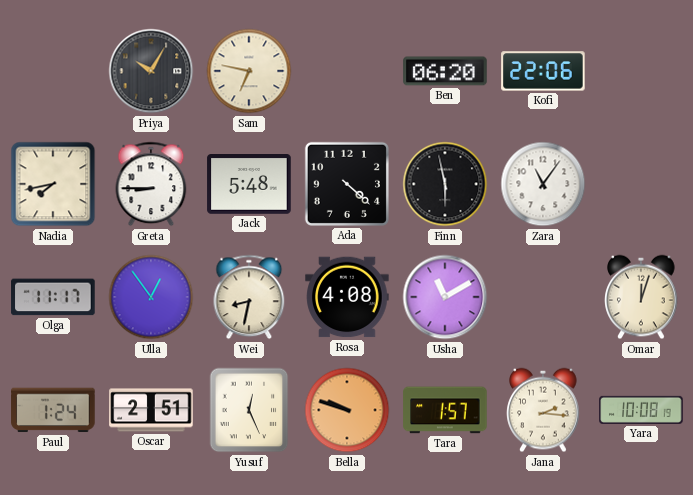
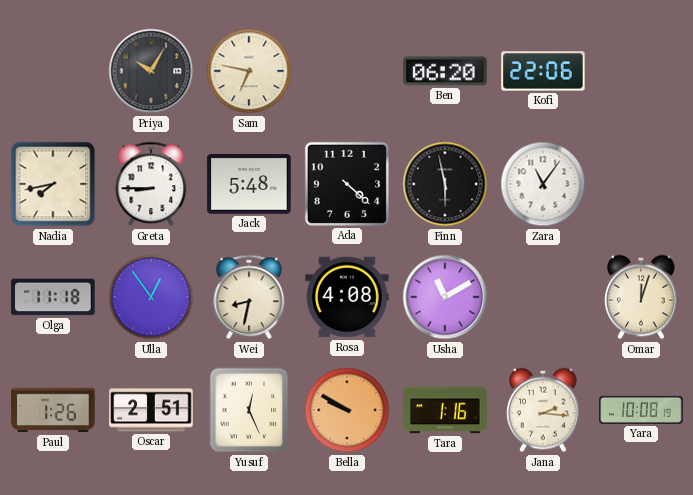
Olga: 11:17 -> 11:18 (53, 297)
Paul: 1:24 -> 1:26 (53, 410)
Bella: 9:48 -> 9:50 (347, 410)
Tara: 1:57 -> 1:16 (445, 410)
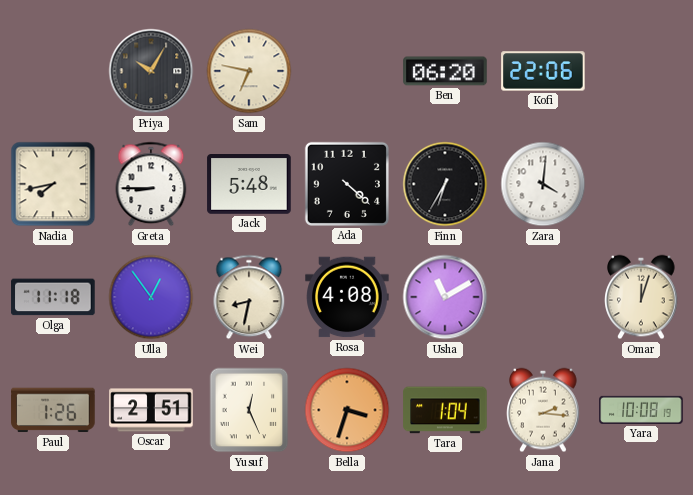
Finn: 5:58 -> 6:35 (445, 184)
Zara: 11:06 -> 4:01 (543, 184)
Bella: 9:50 -> 3:33 (347, 410)
Tara: 1:16 -> 1:04 (445, 410)
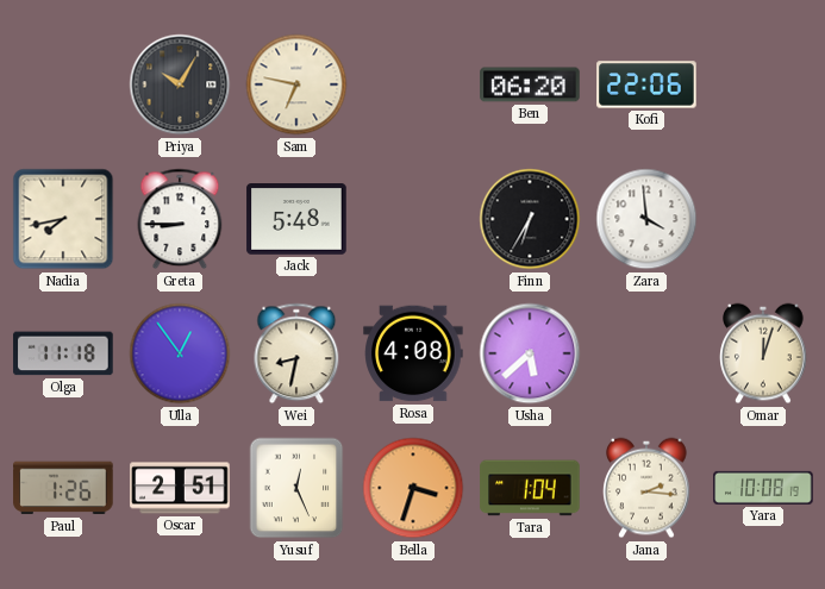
Ada: 4:22 -> none (347, 184)
Zara: 4:01 -> 3:59 (646, 219)
Usha: 11:10 -> 5:38 (530, 353)
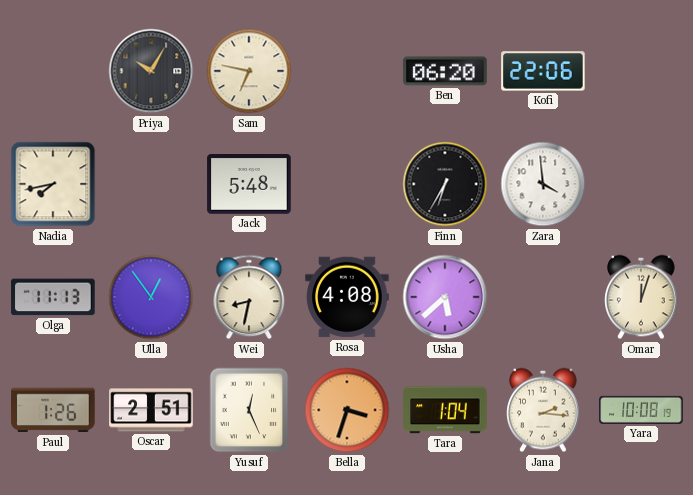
Greta: 8:45 -> none (180, 219)
Olga: 11:18 -> 11:13 (53, 297)
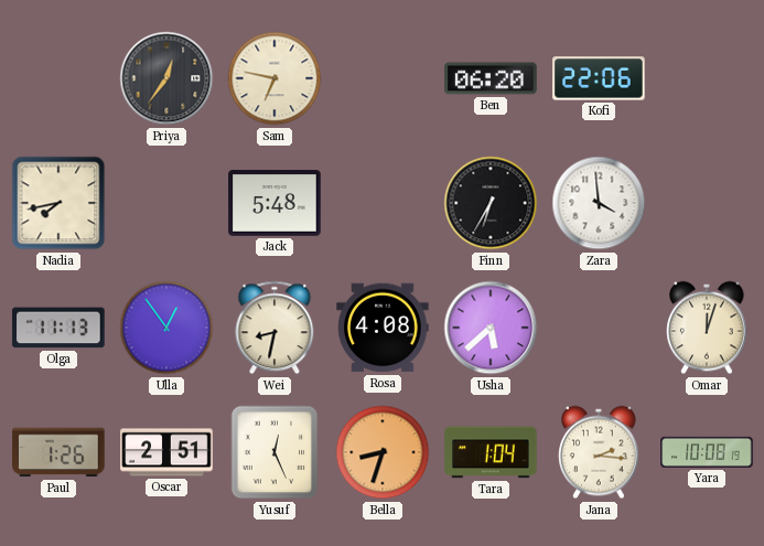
Priya: 10:05 -> 12:36 (166, 78)
Bella: 3:33 -> 8:33 (383, 452)
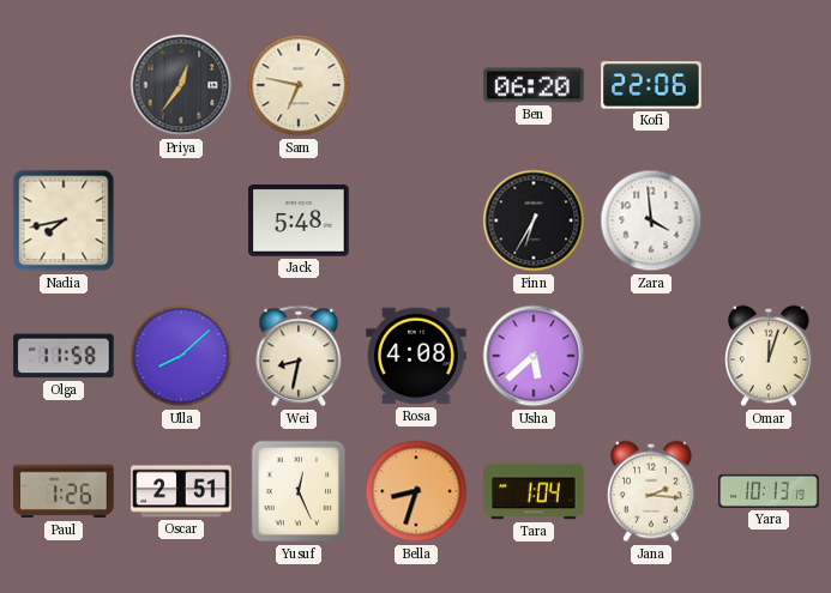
Olga: 11:13 -> 11:58 (64, 356)
Ulla: 12:54 -> 8:08 (181, 356)
Yara: 10:08 -> 10:13 (769, 491)
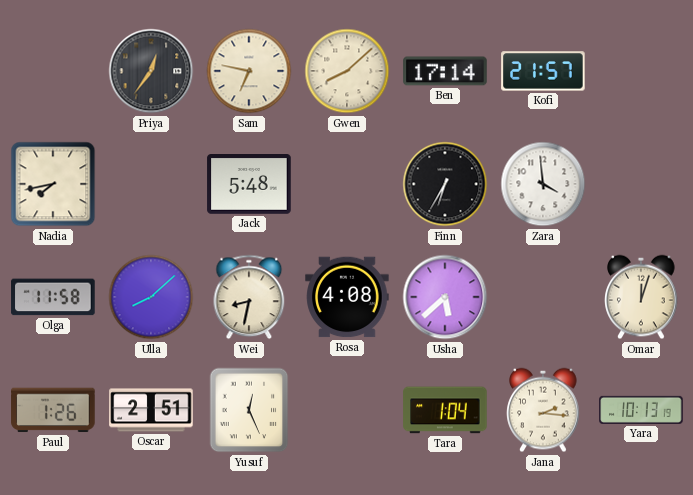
Gwen: none -> 8:08 (347, 71)
Ben: 06:20 -> 17:14 (445, 71)
Kofi: 22:06 -> 21:57 (543, 71)
Bella: 8:33 -> none (416, 491)
